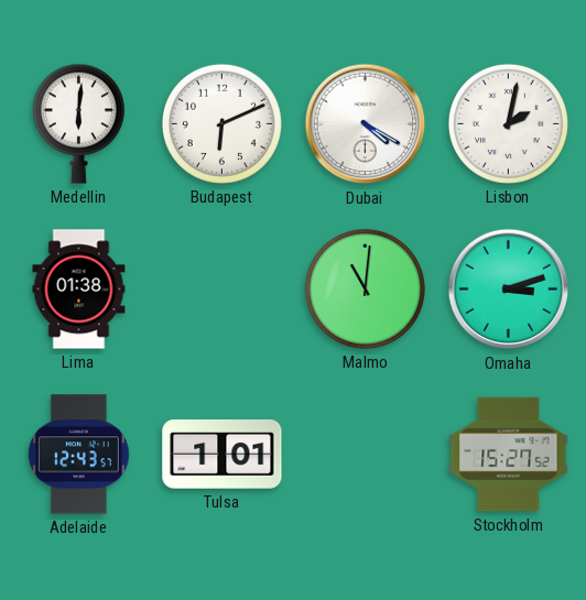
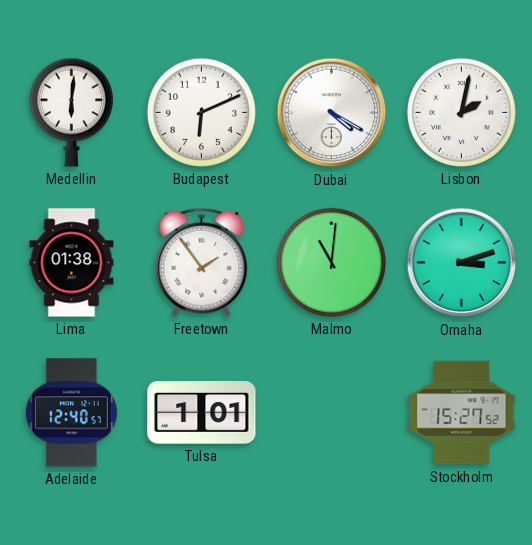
Freetown: none -> 1:54 (202, 262)
Adelaide: 12:43 -> 12:40 (71, 413)
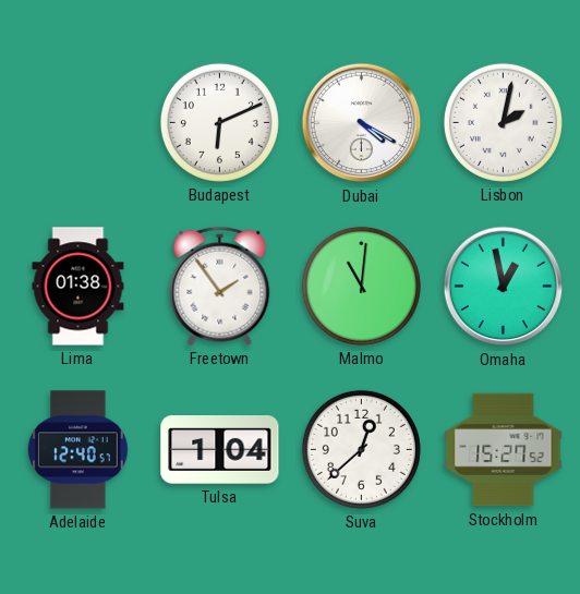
Medellin: 6:01 -> none (71, 112)
Omaha: 3:12 -> 12:58 (504, 287)
Tulsa: 1:01 -> 1:04 (220, 450)
Suva: none -> 12:38 (361, 449)
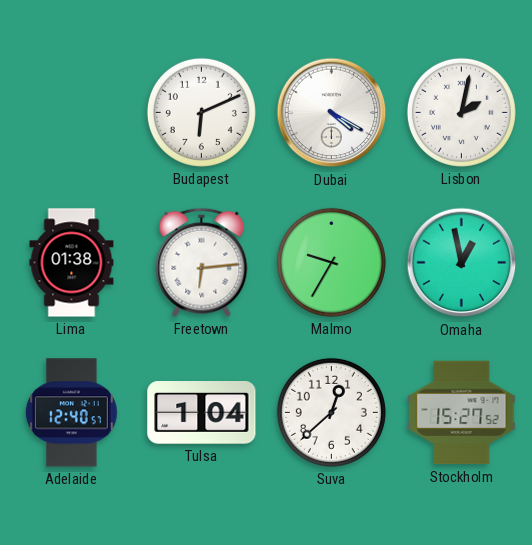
Freetown: 1:54 -> 6:14 (202, 262)
Malmo: 11:01 -> 9:35 (331, 262)
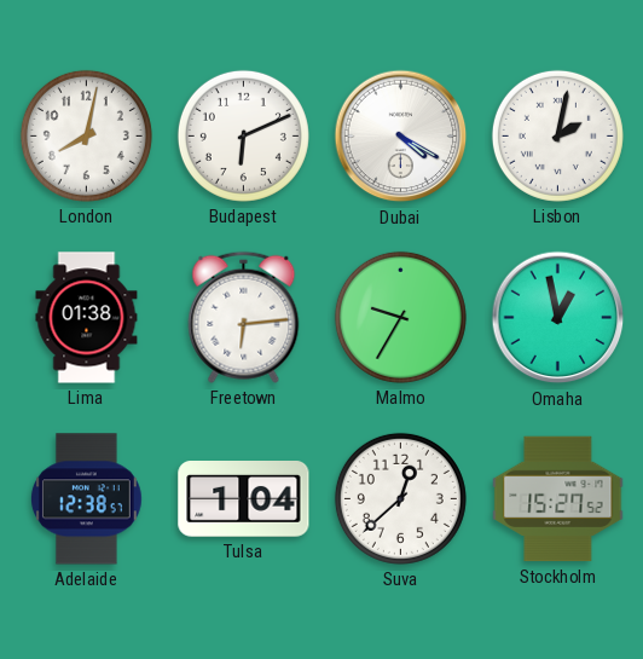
London: none -> 8:02 (86, 135)
Adelaide: 12:40 -> 12:38 (86, 499)
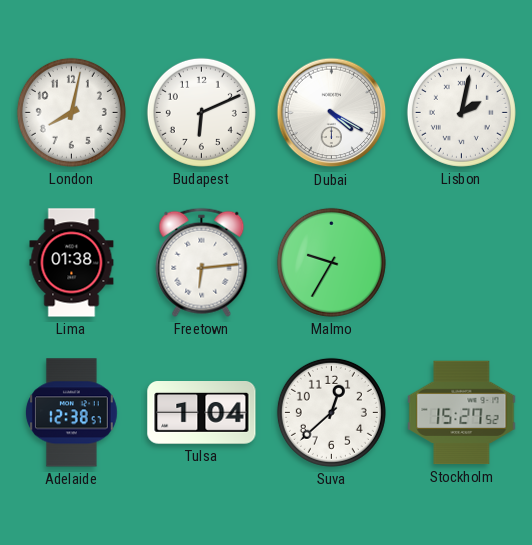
Omaha: 12:58 -> none (558, 318)
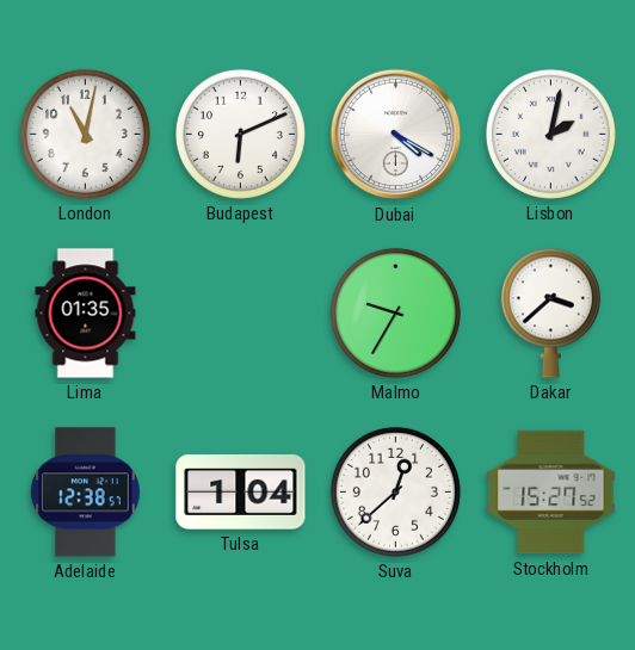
London: 8:02 -> 11:02 (85, 134)
Lima: 01:38 -> 01:35 (86, 314)
Freetown: 6:14 -> none (202, 262)
Dakar: none -> 3:38 (550, 312)
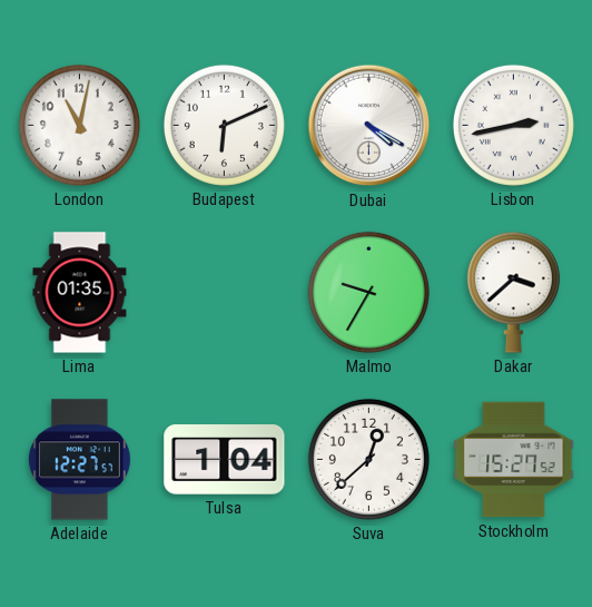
Lisbon: 2:02 -> 2:43 (513, 125)
Adelaide: 12:38 -> 12:27 (79, 460)
